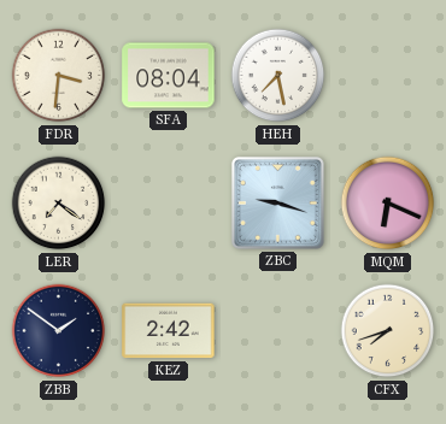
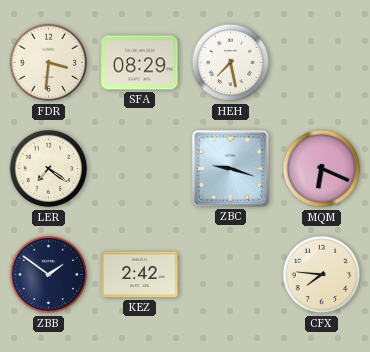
SFA: 08:04 -> 08:29 (140, 63)
CFX: 7:42 -> 7:46 (322, 275)
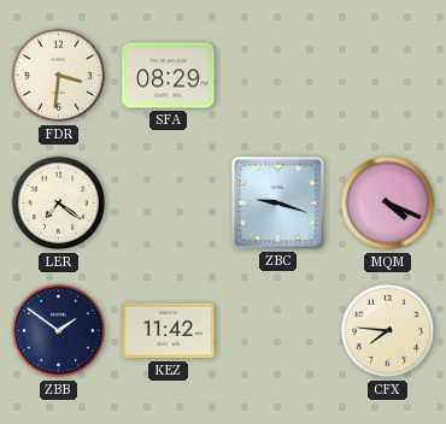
HEH: 7:28 -> none (231, 63)
MQM: 6:19 -> 4:19 (388, 204)
KEZ: 2:42 -> 11:42 (169, 331)
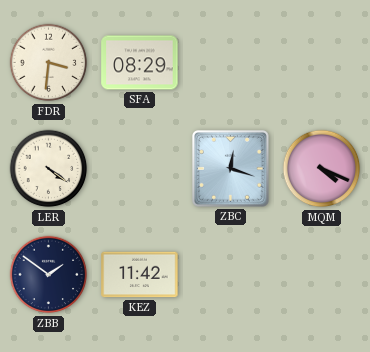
LER: 7:21 -> 4:21 (49, 169)
ZBC: 9:18 -> 12:18 (230, 168)
CFX: 7:46 -> none (388, 331)
